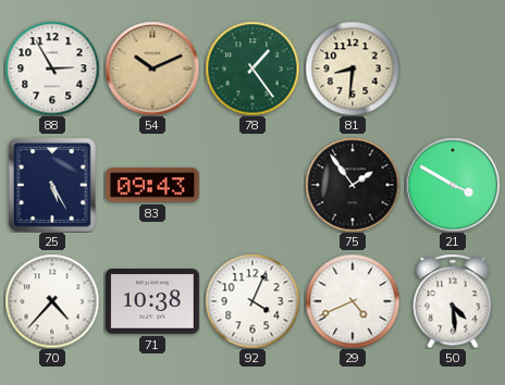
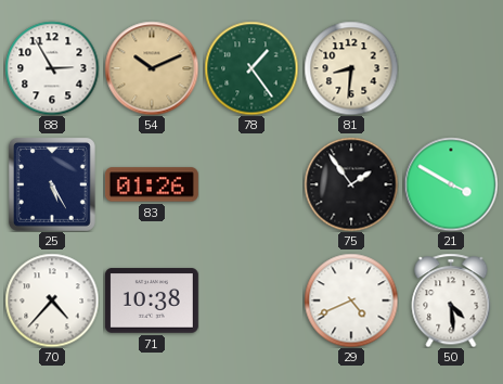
83: 09:43 -> 01:26 (152, 184)
92: 4:04 -> none (253, 301)
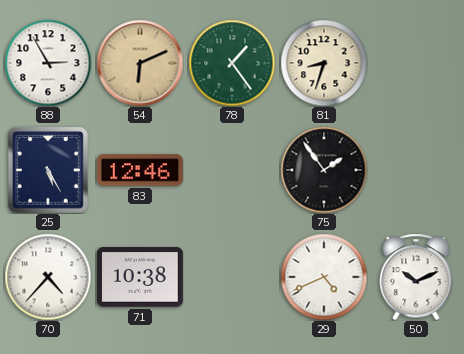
54: 10:11 -> 6:11 (140, 63)
81: 8:31 -> 8:33 (324, 63)
83: 01:26 -> 12:46 (140, 170)
21: 3:50 -> none (451, 184)
50: 4:29 -> 10:11 (416, 277)
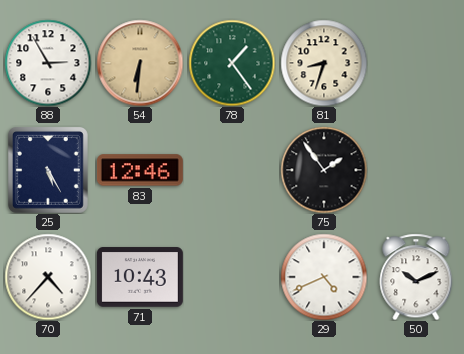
54: 6:11 -> 6:31 (140, 63)
71: 10:38 -> 10:43 (140, 277)
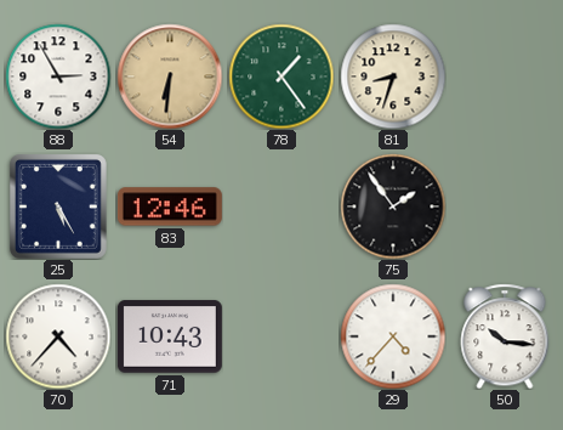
29: 4:41 -> 4:37 (393, 336)
50: 10:11 -> 10:16 (505, 336)
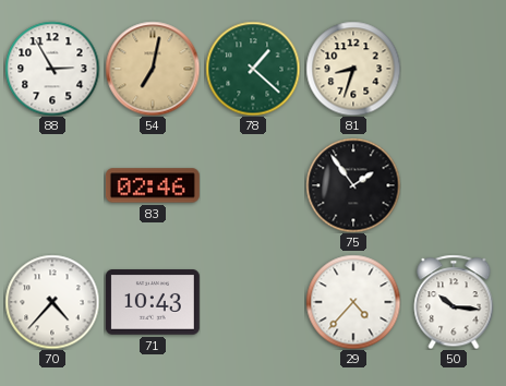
54: 6:31 -> 7:02 (153, 69)
78: 1:24 -> 1:22 (253, 69)
25: 5:25 -> none (58, 206)
83: 12:46 -> 02:46 (153, 185)
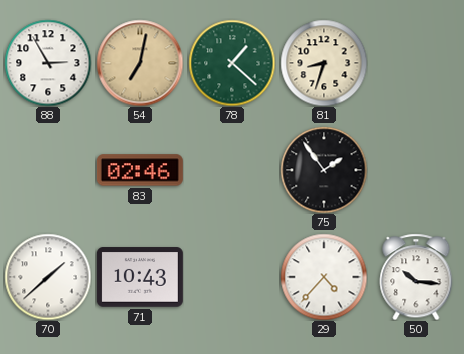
70: 4:37 -> 1:38 (48, 277)
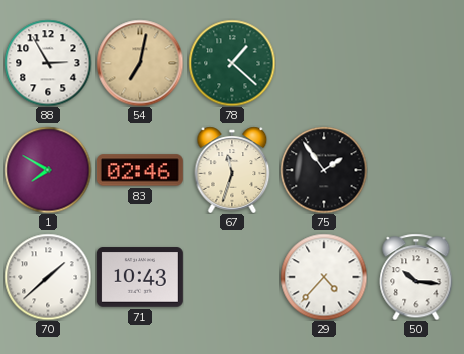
81: 8:33 -> none (324, 63)
1: none -> 7:50 (48, 170)
67: none -> 11:33 (232, 170)
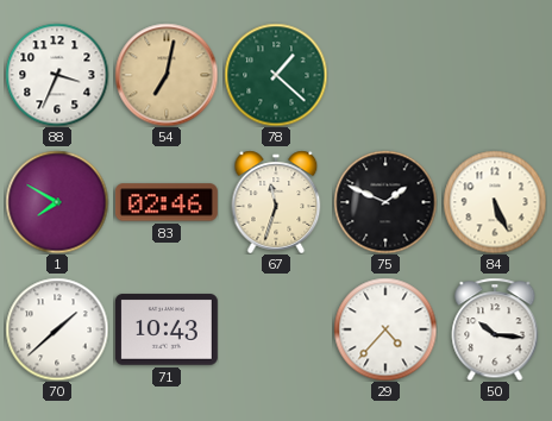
88: 2:55 -> 3:34 (57, 75)
75: 1:54 -> 1:49 (385, 202)
84: none -> 5:26 (495, 202)
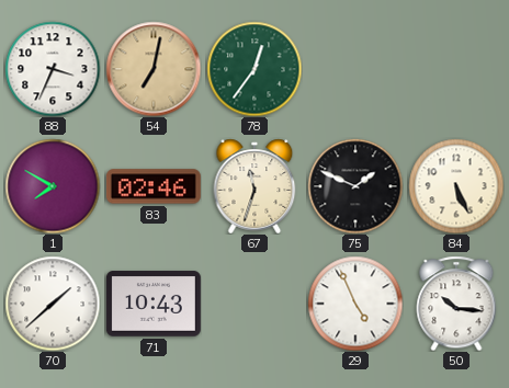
78: 1:22 -> 12:36 (255, 69)
29: 4:37 -> 4:56 (355, 304)
